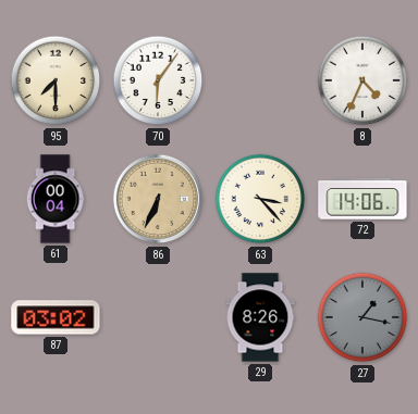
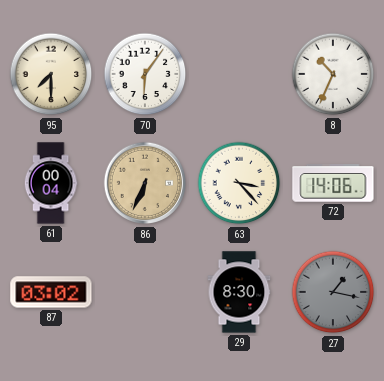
8: 4:34 -> 10:34 (333, 74)
29: 8:26 -> 8:30 (239, 292)
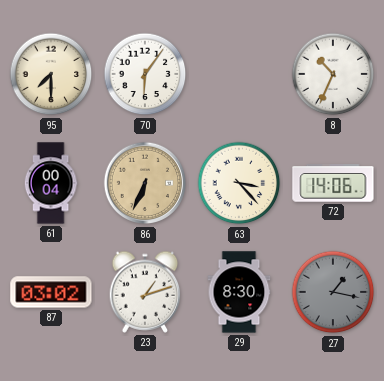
23: none -> 1:12 (145, 292)
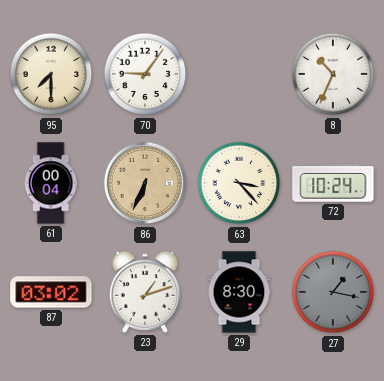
70: 6:06 -> 9:06 (145, 74)
72: 14:06 -> 10:24 (333, 183)
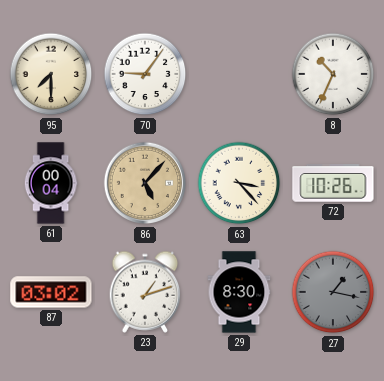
86: 6:34 -> 5:07 (145, 183)
72: 10:24 -> 10:26 (333, 183)
